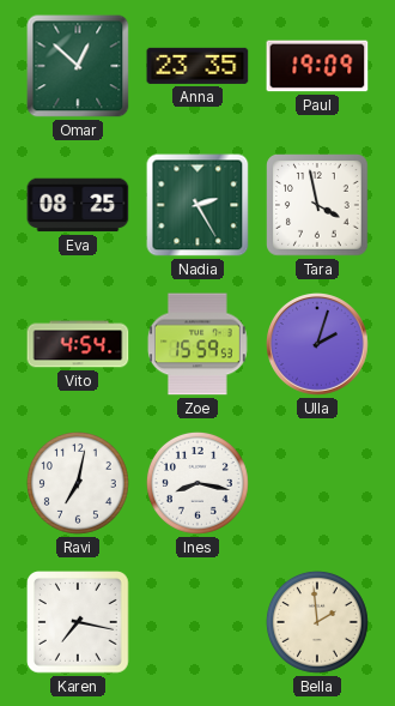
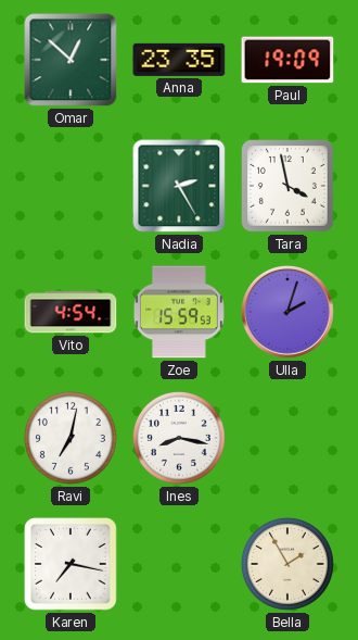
Eva: 08:25 -> none (78, 205)
Bella: 1:59 -> 1:55 (287, 564)
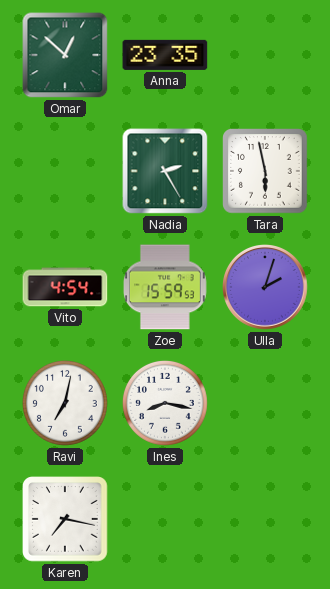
Paul: 19:09 -> none (287, 60)
Tara: 3:58 -> 5:58 (265, 171)
Bella: 1:55 -> none (287, 564)
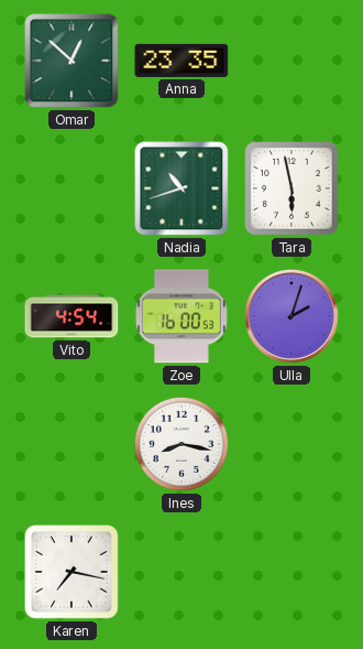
Nadia: 2:25 -> 10:42 (182, 188)
Zoe: 15:59 -> 16:00 (182, 316)
Ravi: 7:02 -> none (65, 403)
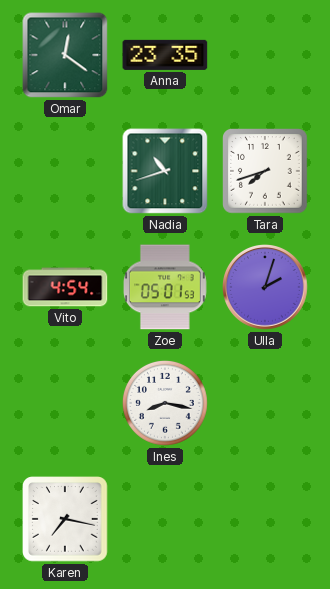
Omar: 12:52 -> 12:21 (65, 55)
Tara: 5:58 -> 7:42 (265, 171)
Zoe: 16:00 -> 05:01 (165, 287)
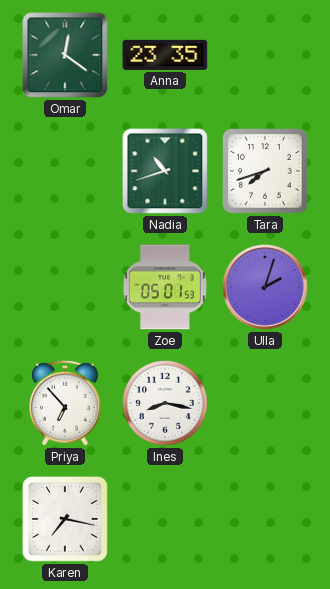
Vito: 4:54 -> none (65, 287)
Priya: none -> 6:53 (65, 403)
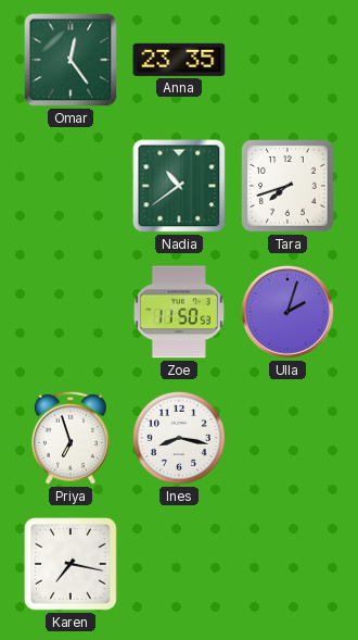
Omar: 12:21 -> 12:24 (71, 60)
Nadia: 10:42 -> 10:39 (179, 186)
Zoe: 05:01 -> 11:50 (179, 312)
Priya: 6:53 -> 6:57 (71, 438)
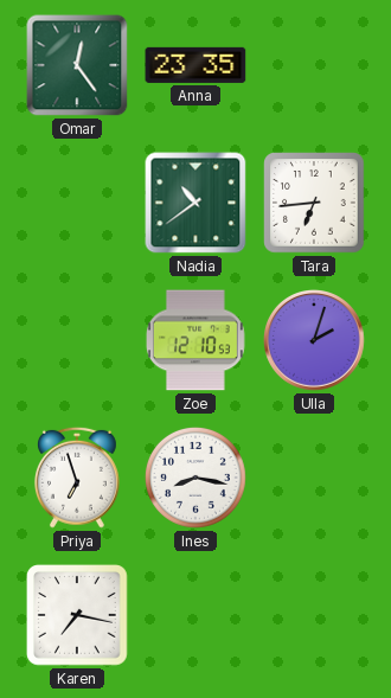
Tara: 7:42 -> 6:44 (314, 203)
Zoe: 11:50 -> 12:10 (195, 340)
